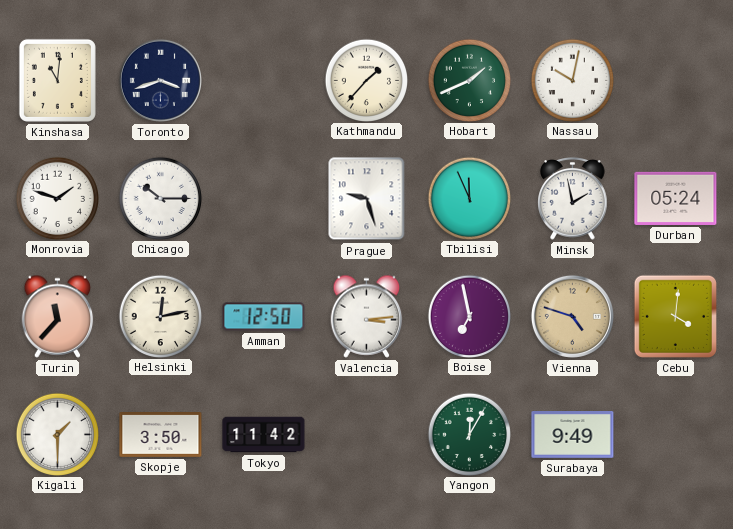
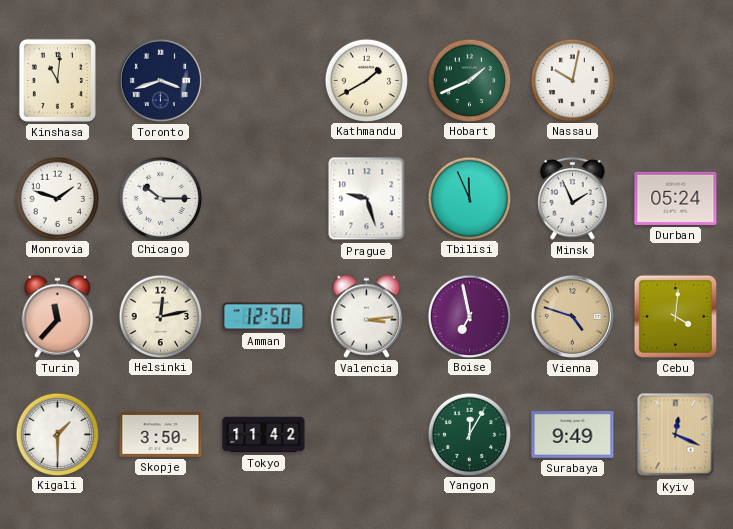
Kathmandu: 1:37 -> 1:40 (366, 80)
Minsk: 1:58 -> 1:56 (573, 199)
Kyiv: none -> 12:19 (676, 435)
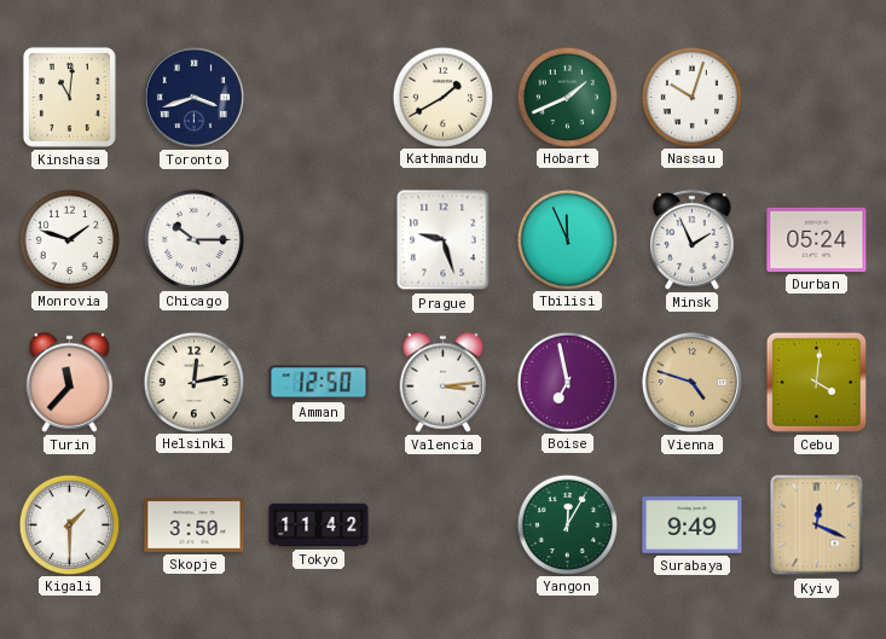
Nassau: 10:02 -> 10:03 (691, 97)
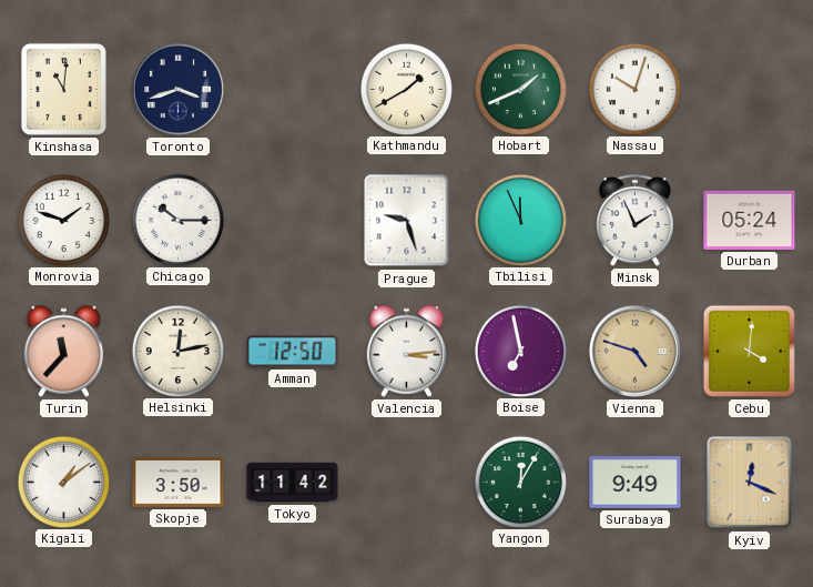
Kigali: 1:30 -> 1:09 (63, 482)
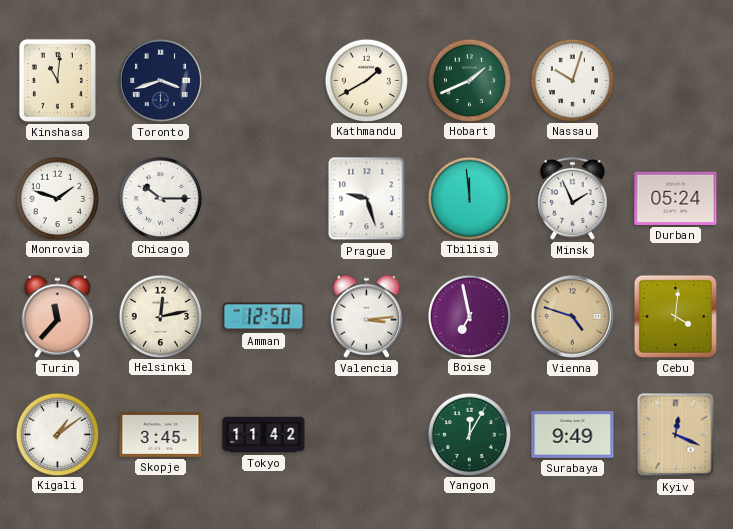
Tbilisi: 11:56 -> 11:59 (469, 198)
Skopje: 3:50 -> 3:45 (161, 435)
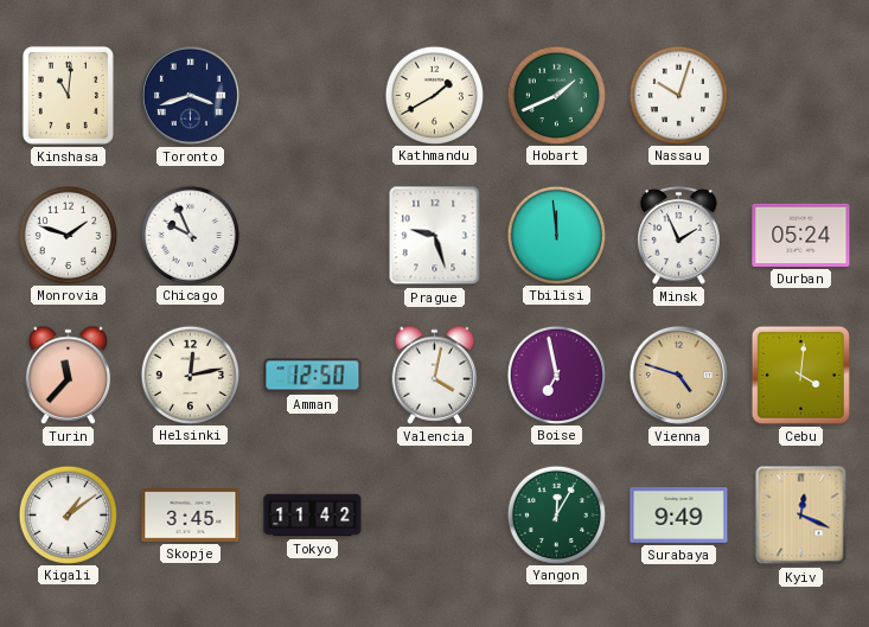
Chicago: 10:15 -> 9:56 (190, 235)
Valencia: 3:14 -> 4:02 (435, 375)
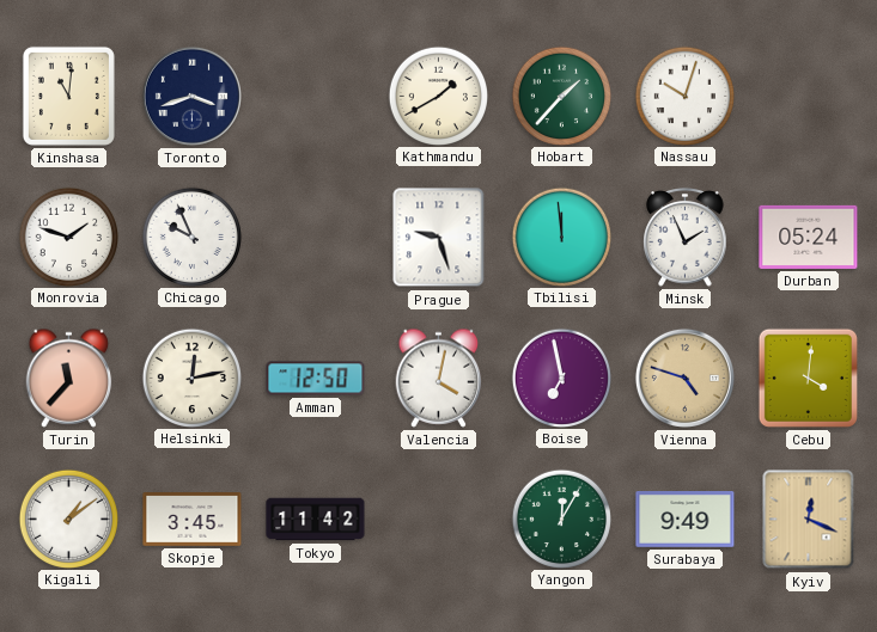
Hobart: 1:41 -> 1:37 (561, 96)
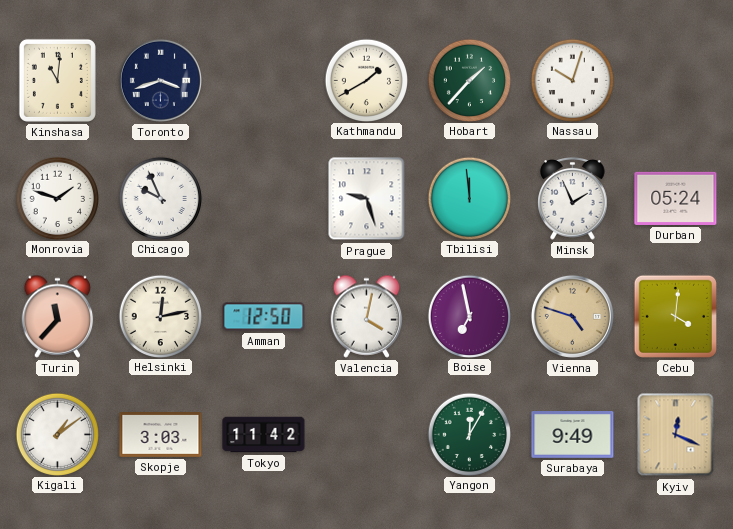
Skopje: 3:45 -> 3:03 (161, 435)
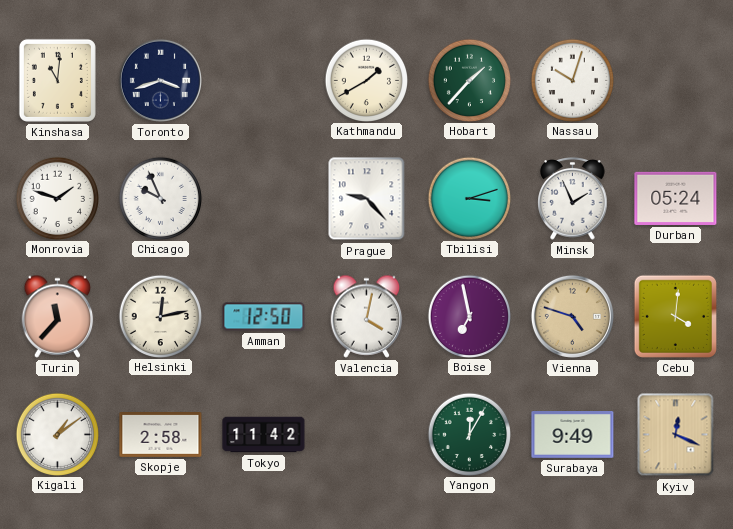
Prague: 9:27 -> 9:23 (367, 199)
Tbilisi: 11:59 -> 3:12 (469, 198)
Skopje: 3:03 -> 2:58 (161, 435)
